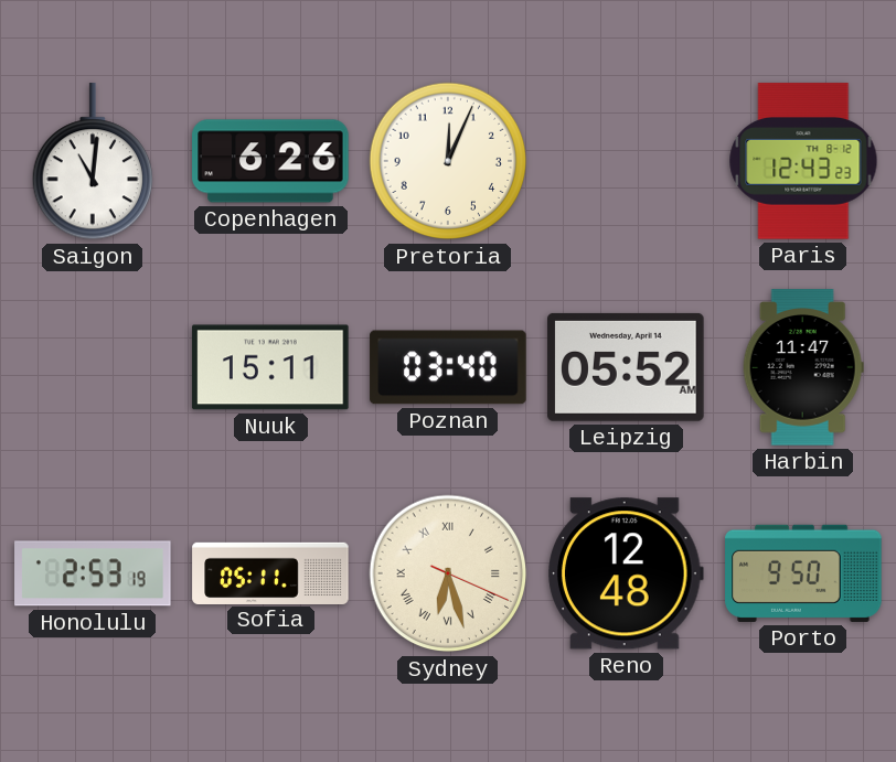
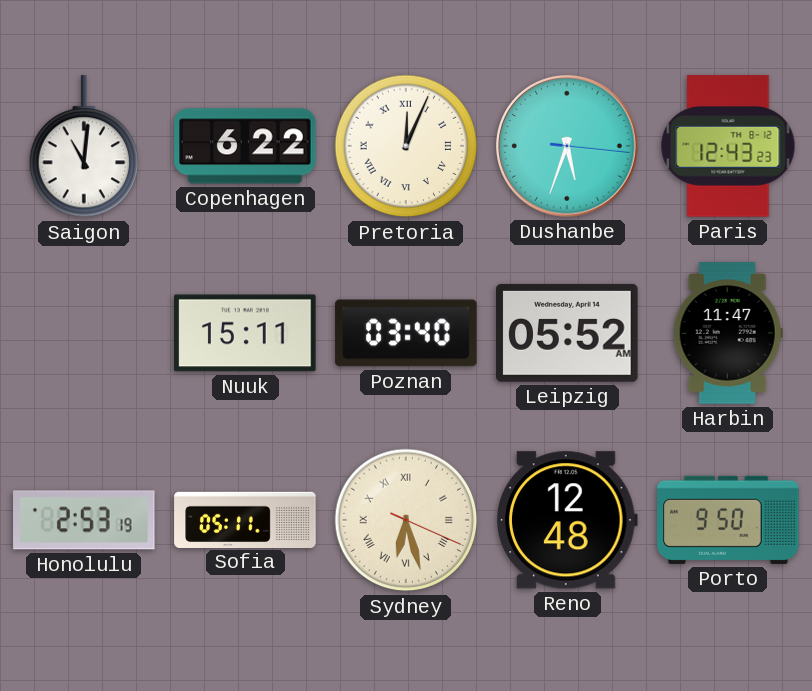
Copenhagen: 6:26 -> 6:22 (245, 146)
Pretoria numerals: Arabic -> Roman (406, 146)
Dushanbe: none -> 5:33 (567, 146)
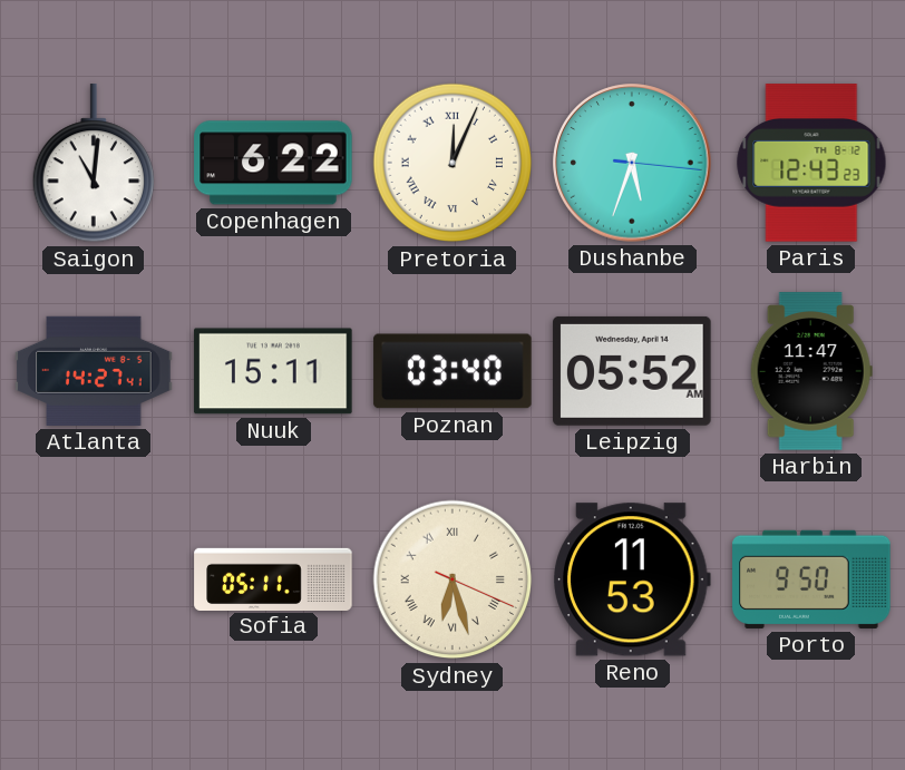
Atlanta: none -> 14:27 (94, 371)
Honolulu: 2:53 -> none (84, 520)
Reno: 12:48 -> 11:53 (633, 579)
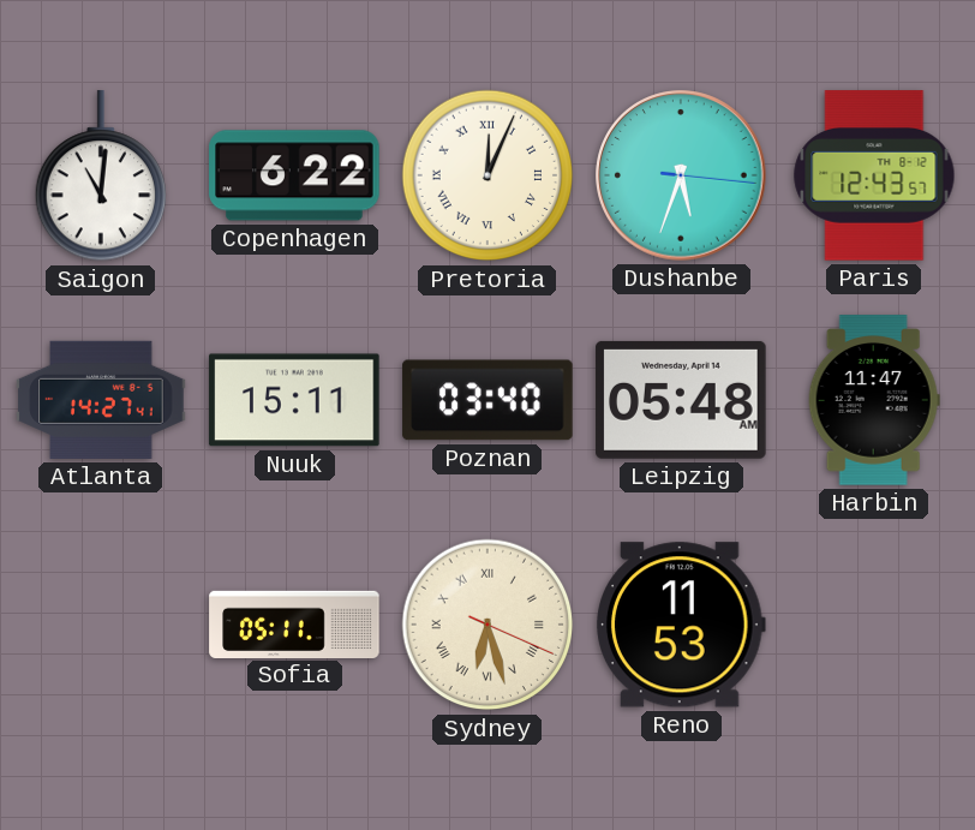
Paris: 12:43:23 -> 12:43:57 (874, 175)
Leipzig: 05:52 -> 05:48 (681, 400)
Porto: 9:50 -> none (811, 579)
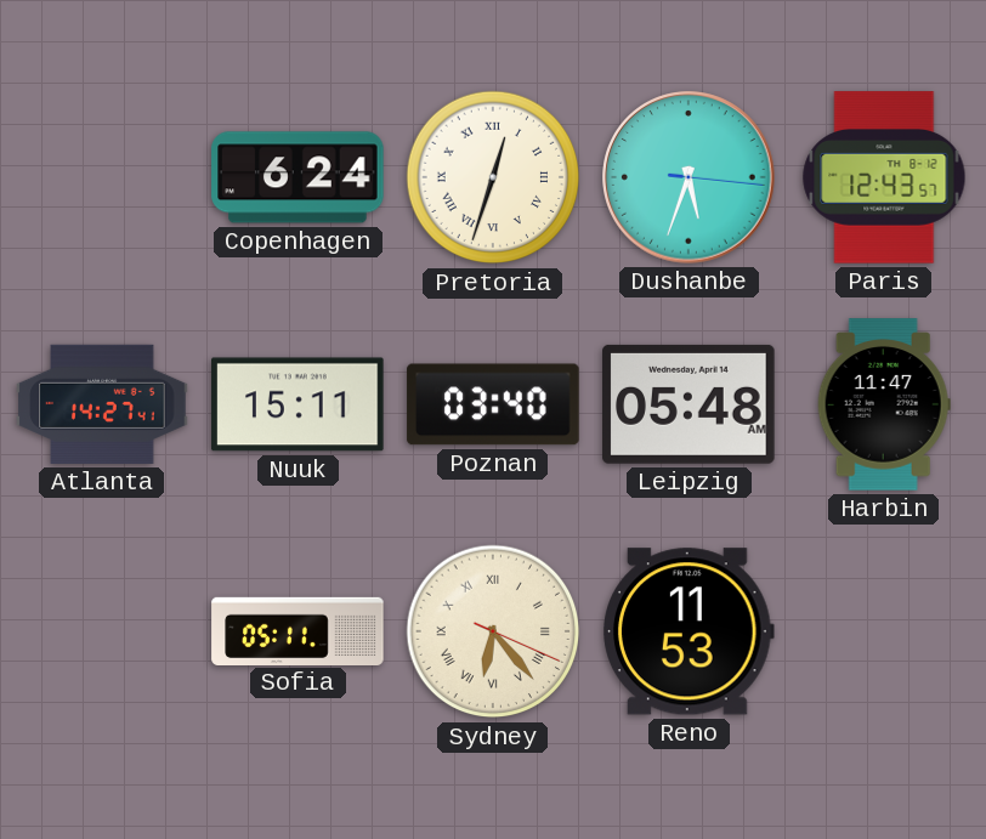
Saigon: 11:01 -> none (100, 177)
Copenhagen: 6:22 -> 6:24 (297, 177)
Pretoria: 12:04 -> 12:33 (493, 177)
Sydney: 6:27 -> 6:23 (493, 631)
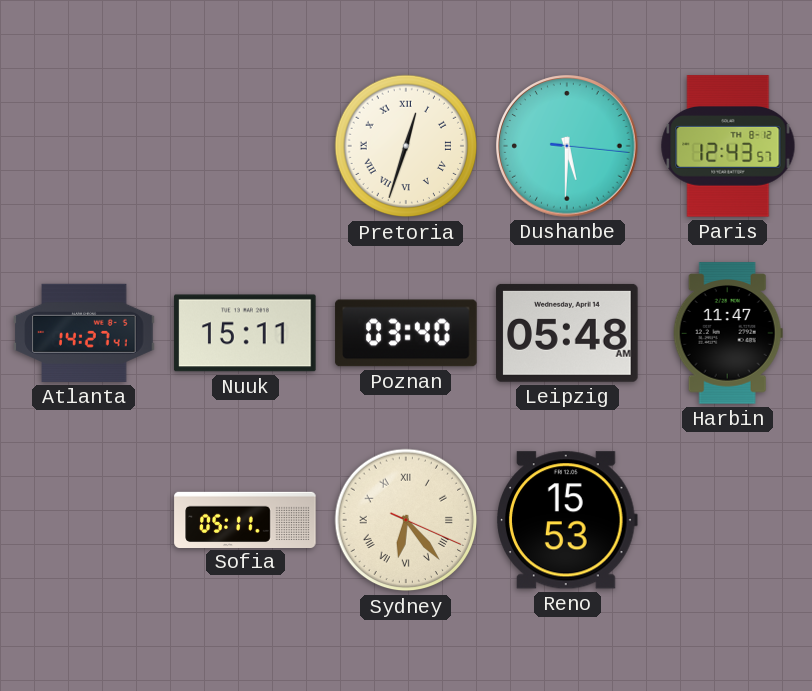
Copenhagen: 6:24 -> none (297, 177)
Dushanbe: 5:33 -> 5:30 (567, 146)
Reno: 11:53 -> 15:53 (568, 520)
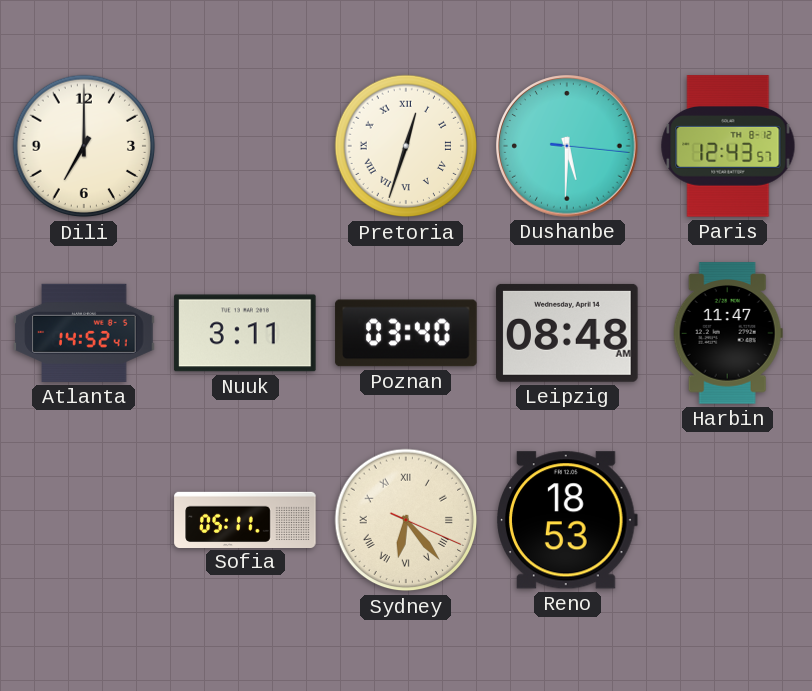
Dili: none -> 7:00 (84, 146)
Atlanta: 14:27 -> 14:52 (84, 333)
Nuuk: 15:11 -> 3:11 (245, 333)
Leipzig: 05:48 -> 08:48 (567, 333)
Reno: 15:53 -> 18:53 (568, 520)
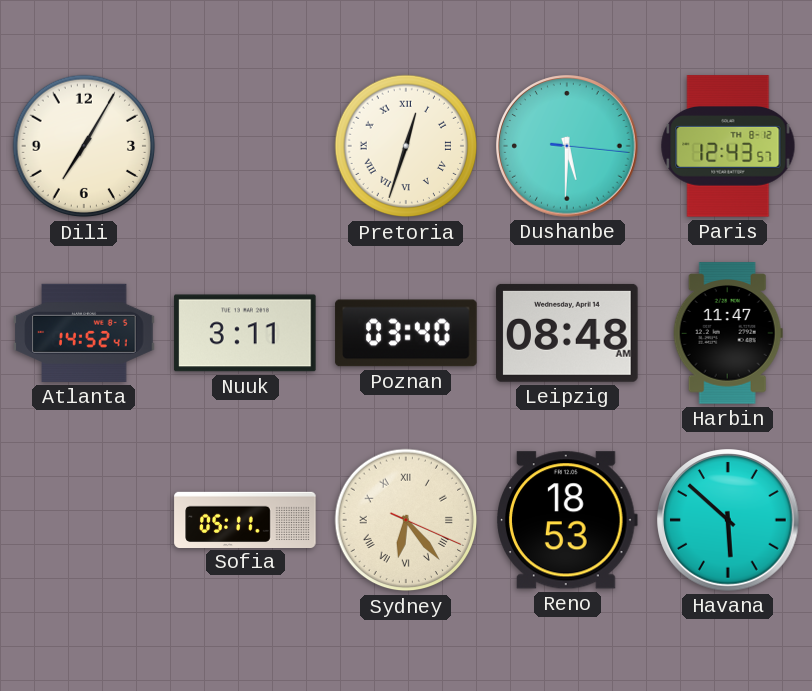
Dili: 7:00 -> 7:05 (84, 146)
Havana: none -> 5:52 (728, 520)
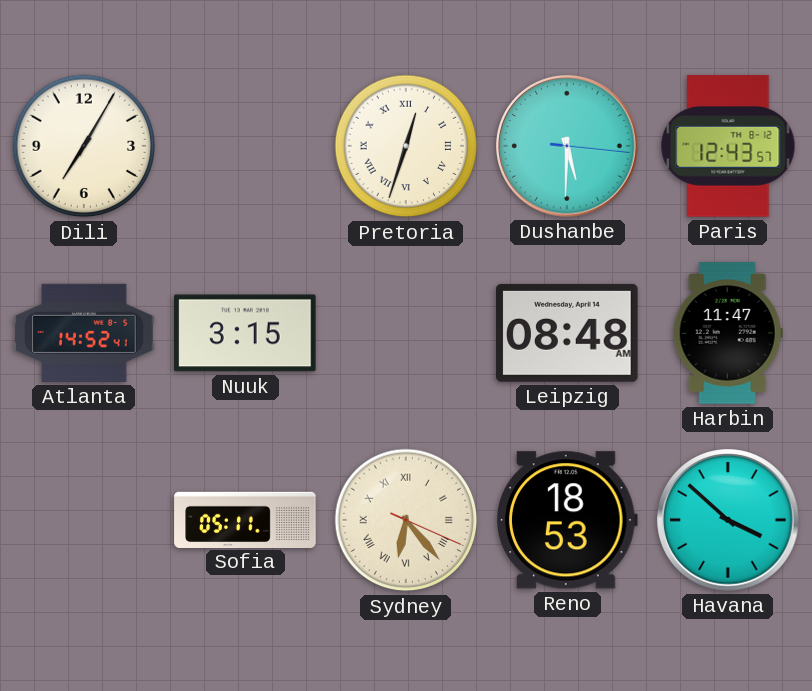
Nuuk: 3:11 -> 3:15 (245, 333)
Poznan: 03:40 -> none (406, 333)
Havana: 5:52 -> 3:52 (728, 520)
